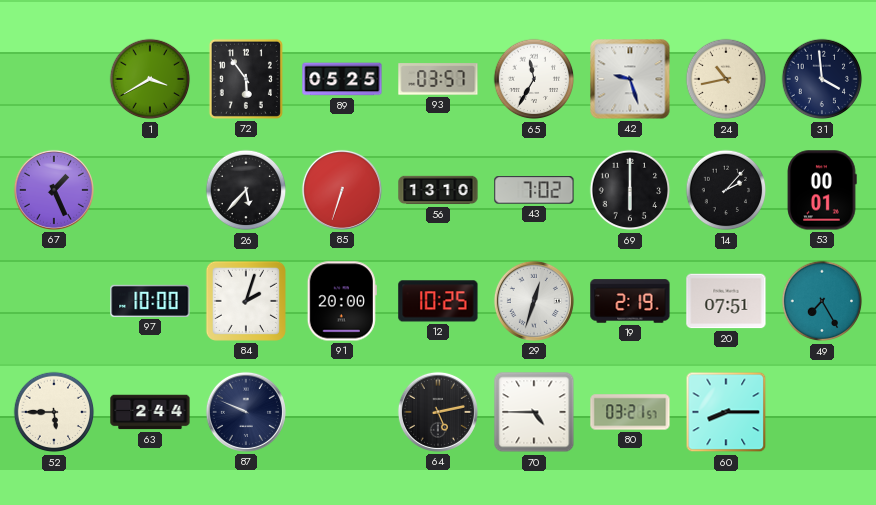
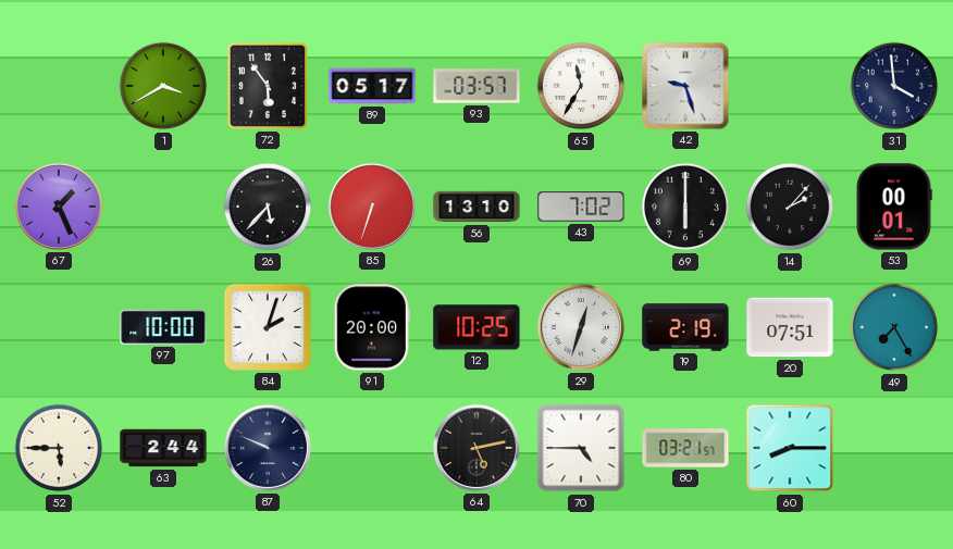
89: 05:25 -> 05:17 (372, 86)
24: 10:43 -> none (726, 79)
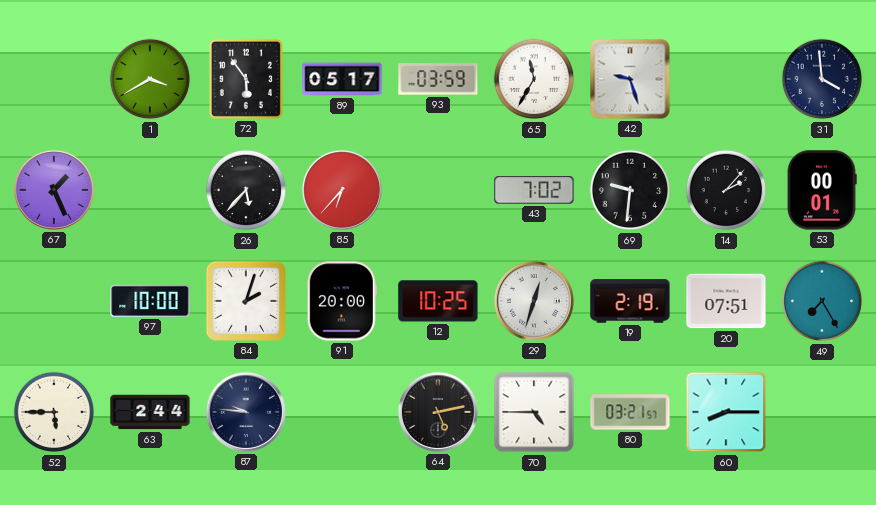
93: 03:57 -> 03:59 (438, 79)
85: 6:33 -> 6:37 (342, 190)
56: 13:10 -> none (477, 207)
69: 6:00 -> 9:31 (630, 190)
87: 9:49 -> 9:46 (246, 412)
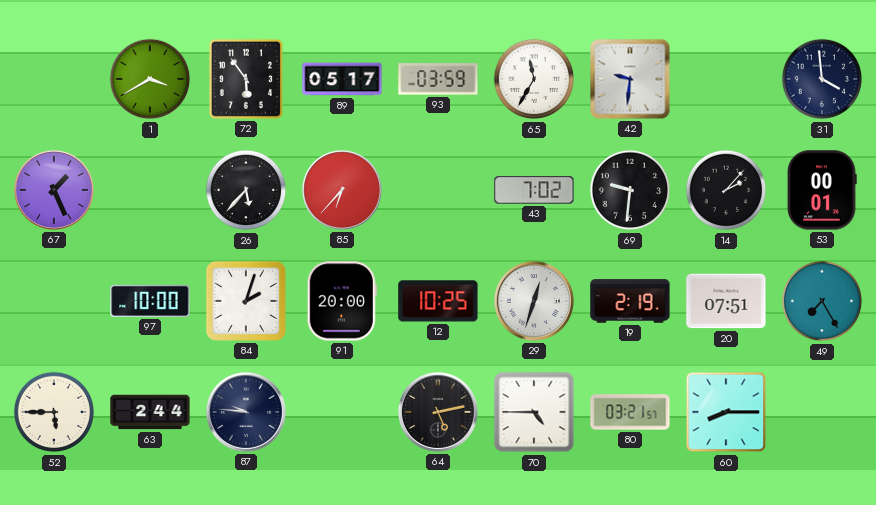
42: 9:27 -> 9:31 (630, 79)
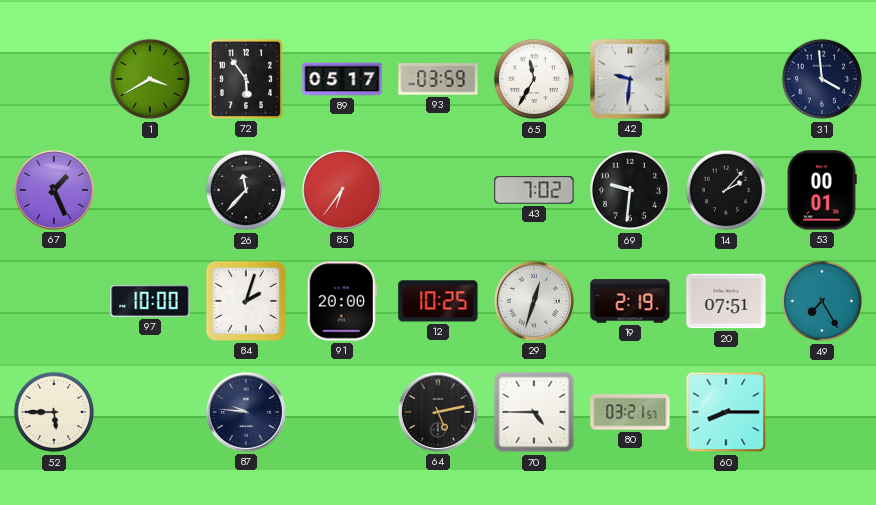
26: 5:37 -> 11:37 (246, 190)
85: 6:37 -> 6:36 (342, 190)
63: 2:44 -> none (150, 412)
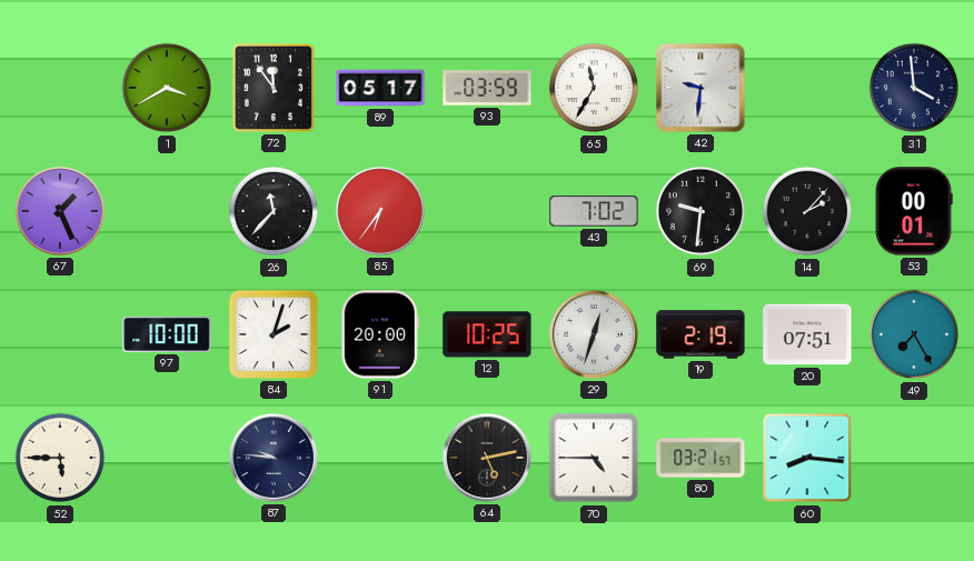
72: 5:54 -> 11:54 (274, 88)
60: 8:15 -> 8:16 (807, 458)
